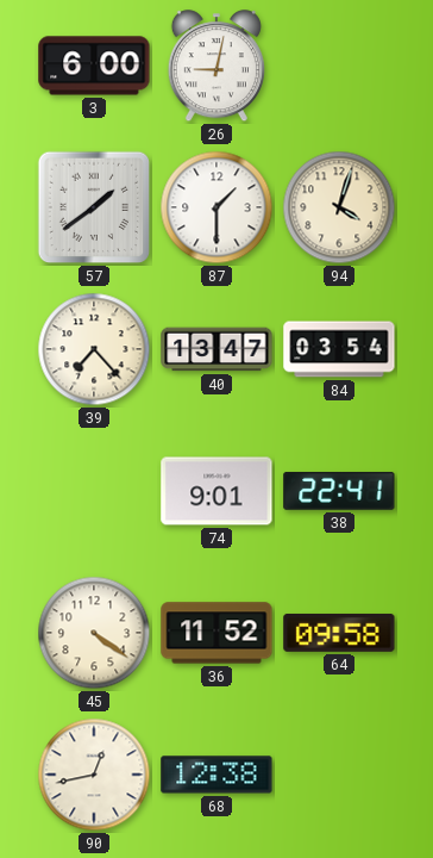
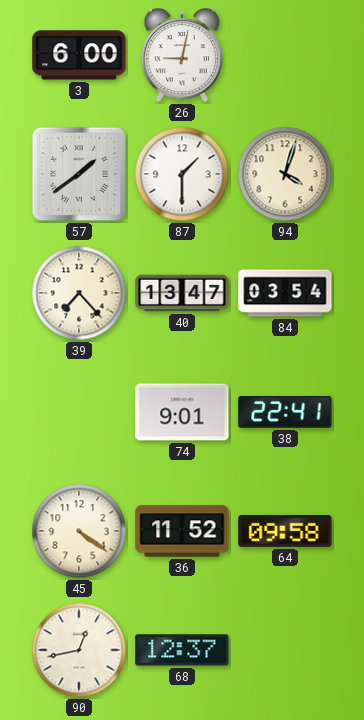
68: 12:38 -> 12:37 (182, 650)
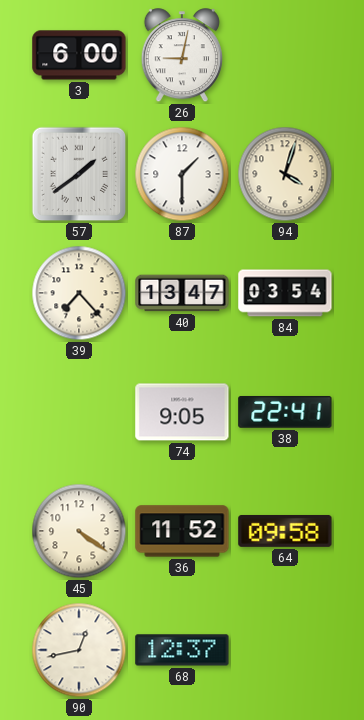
74: 9:01 -> 9:05 (182, 412)
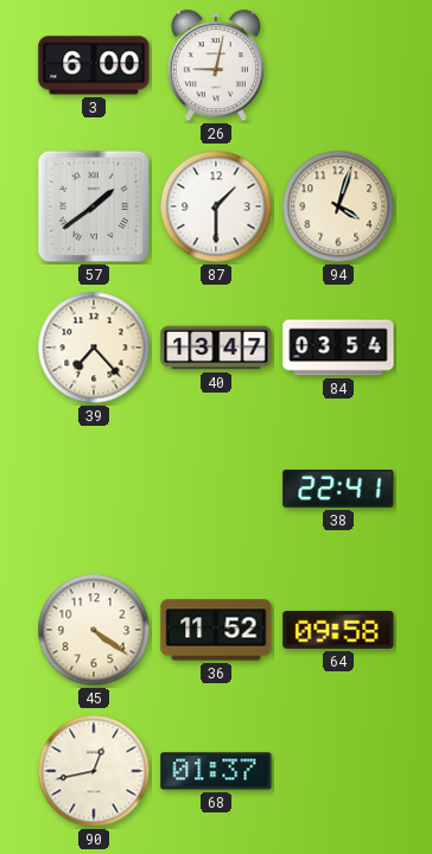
74: 9:05 -> none (182, 412)
68: 12:37 -> 01:37 (216, 771)
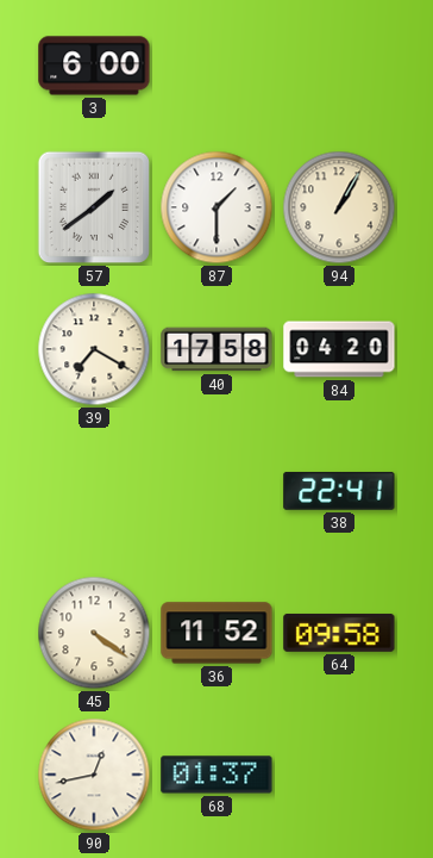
26: 9:02 -> none (216, 66)
94: 4:03 -> 1:05 (339, 207)
39: 7:23 -> 7:20 (94, 349)
40: 13:47 -> 17:58 (216, 349)
84: 03:54 -> 04:20 (339, 349)
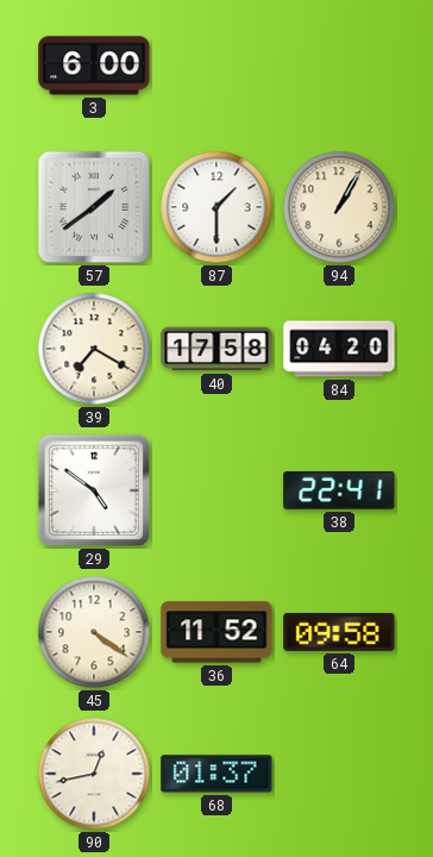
29: none -> 4:51 (94, 490)
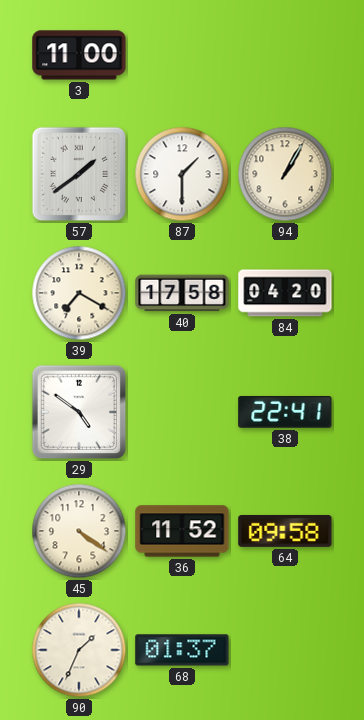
3: 6:00 -> 11:00 (79, 55)
90: 12:43 -> 1:34 (79, 650)
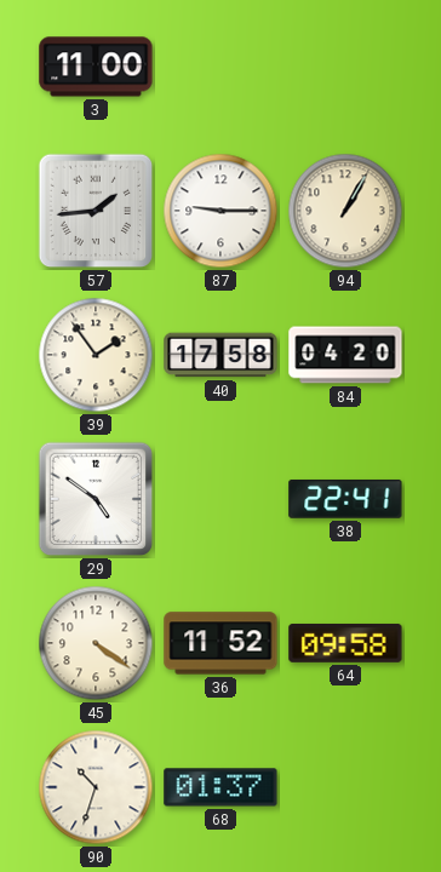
57: 1:39 -> 1:44 (96, 211)
87: 1:30 -> 9:15 (220, 211)
39: 7:20 -> 1:54 (96, 355)
90: 1:34 -> 10:33 (96, 787)
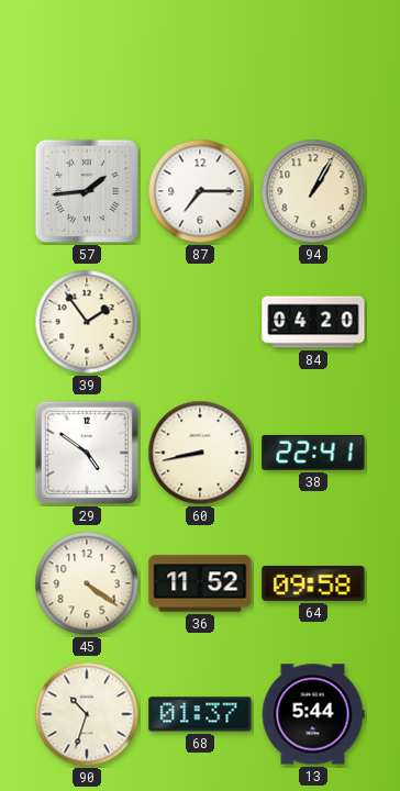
3: 11:00 -> none (96, 67)
87: 9:15 -> 7:15 (200, 191)
40: 17:58 -> none (220, 355)
60: none -> 8:43 (200, 453)
13: none -> 5:44 (313, 714)
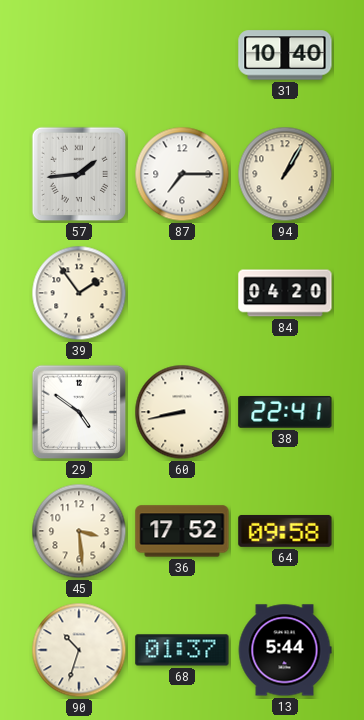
31: none -> 10:40 (285, 55)
45: 4:21 -> 3:29 (79, 531)
36: 11:52 -> 17:52 (182, 531)
